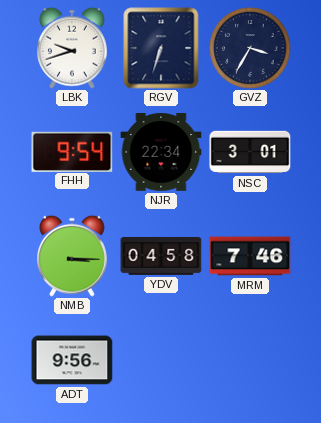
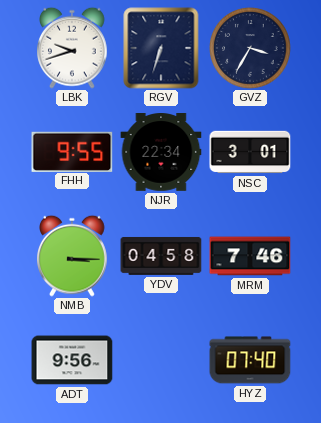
FHH: 9:54 -> 9:55 (72, 151)
HYZ: none -> 07:40 (250, 360)
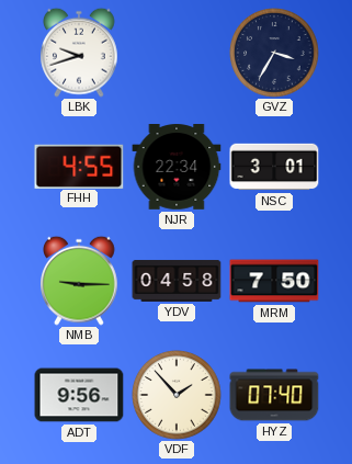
RGV: 6:33 -> none (161, 48)
FHH: 9:55 -> 4:55 (79, 166)
NMB: 3:15 -> 9:15 (80, 281)
MRM: 7:46 -> 7:50 (274, 281)
VDF: none -> 1:53 (177, 395)
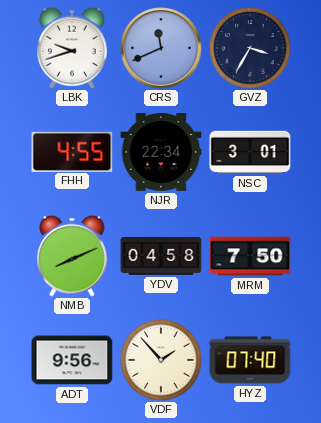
CRS: none -> 11:41 (161, 48)
NMB: 9:15 -> 8:11 (73, 256)
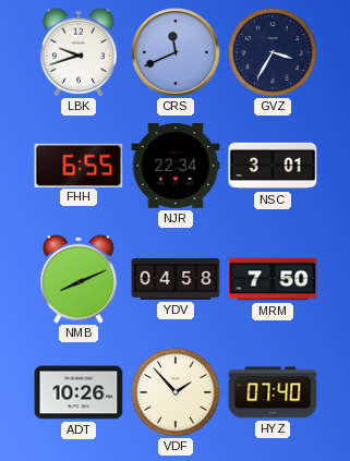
FHH: 4:55 -> 6:55 (79, 165)
ADT: 9:56 -> 10:26 (79, 392)
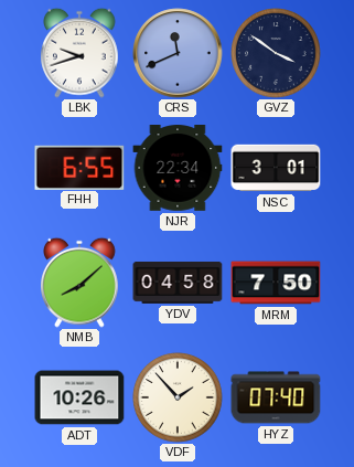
GVZ: 3:35 -> 3:51 (276, 53)
NMB: 8:11 -> 8:08 (81, 283)
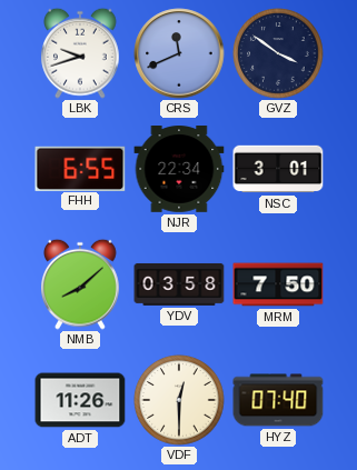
YDV: 04:58 -> 03:58 (179, 284)
ADT: 10:26 -> 11:26 (80, 400)
VDF: 1:53 -> 12:30 (179, 400)
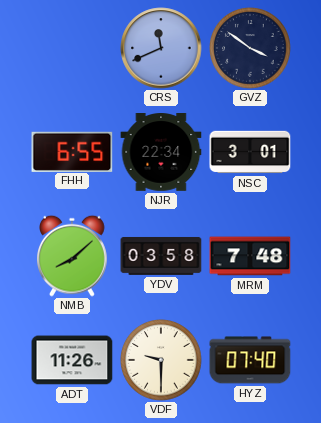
LBK: 9:42 -> none (81, 53)
MRM: 7:50 -> 7:48 (250, 256)
VDF: 12:30 -> 9:30 (161, 360)
